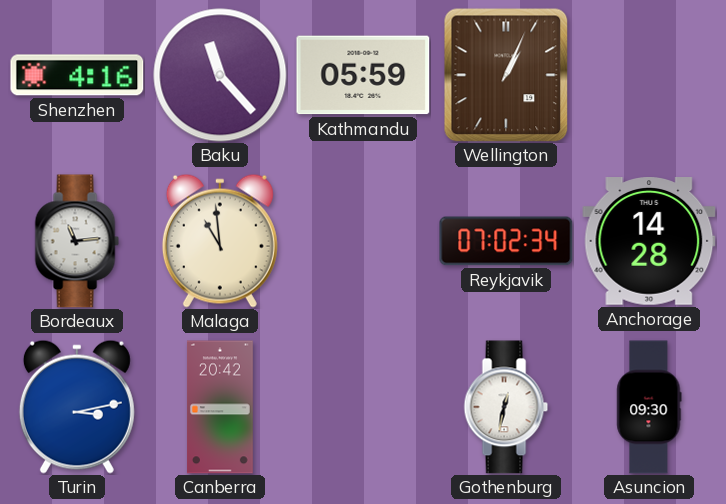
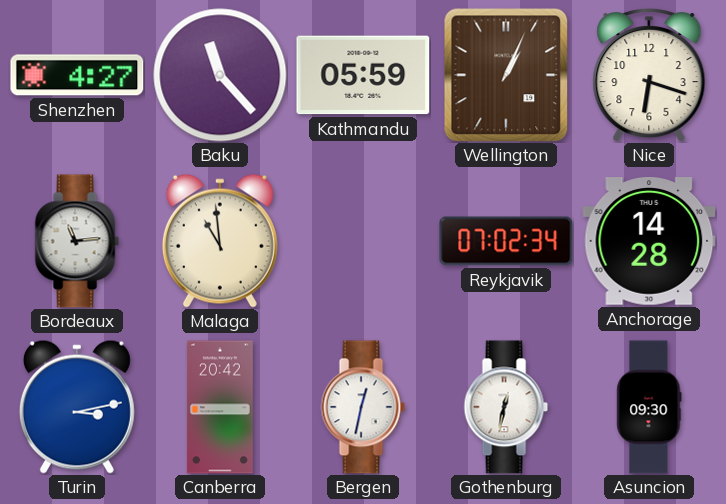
Shenzhen: 4:16 -> 4:27 (77, 75)
Nice: none -> 6:18 (649, 76)
Bergen: none -> 12:32 (363, 407)
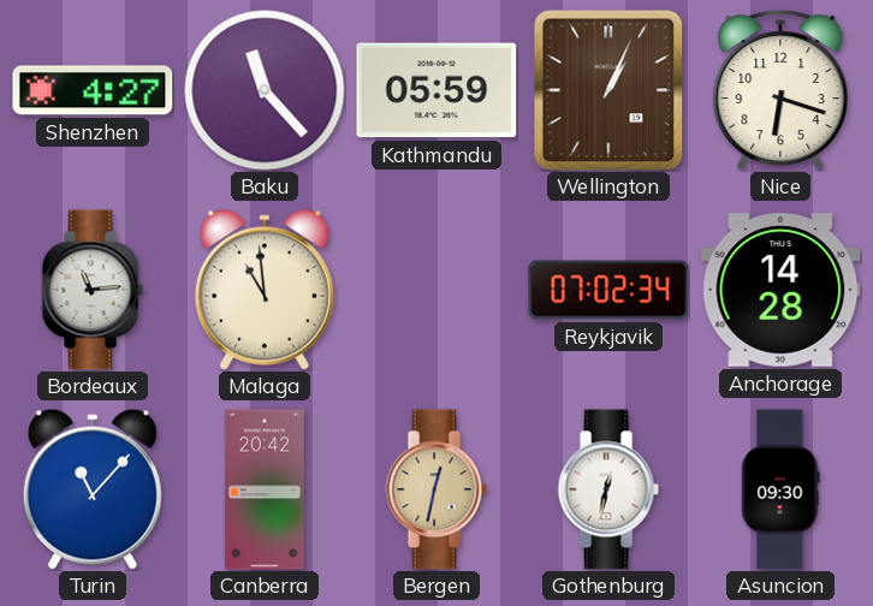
Turin: 3:13 -> 11:07 (93, 489)
Bergen dial: white -> champagne (437, 489)
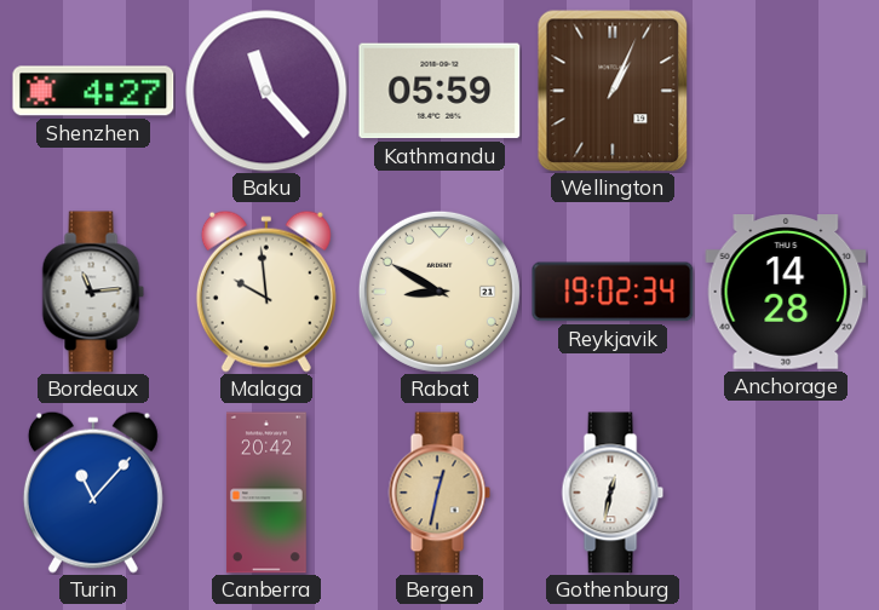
Nice: 6:18 -> none (780, 91)
Malaga: 10:59 -> 9:59 (266, 292)
Rabat: none -> 8:50 (439, 292)
Reykjavik: 07:02 -> 19:02 (613, 292)
Asuncion: 09:30 -> none (780, 489)
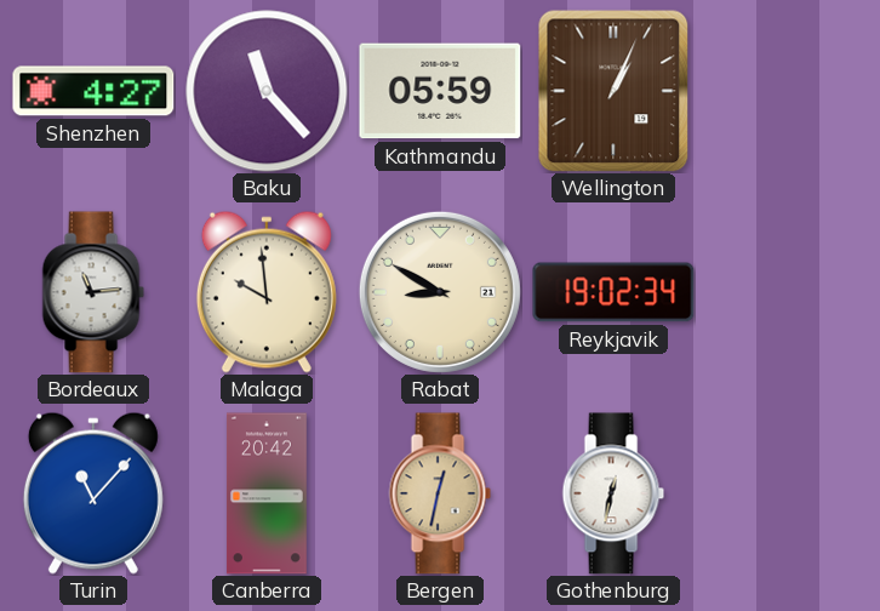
Anchorage: 14:28 -> none (786, 293)
